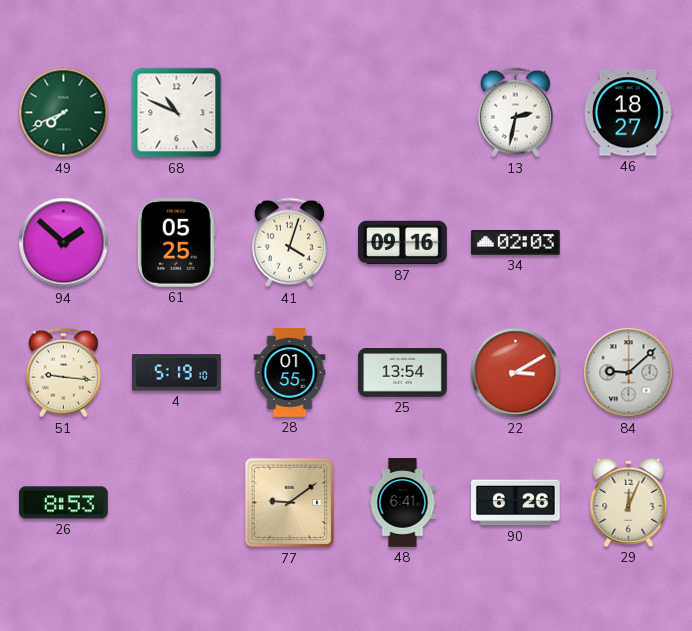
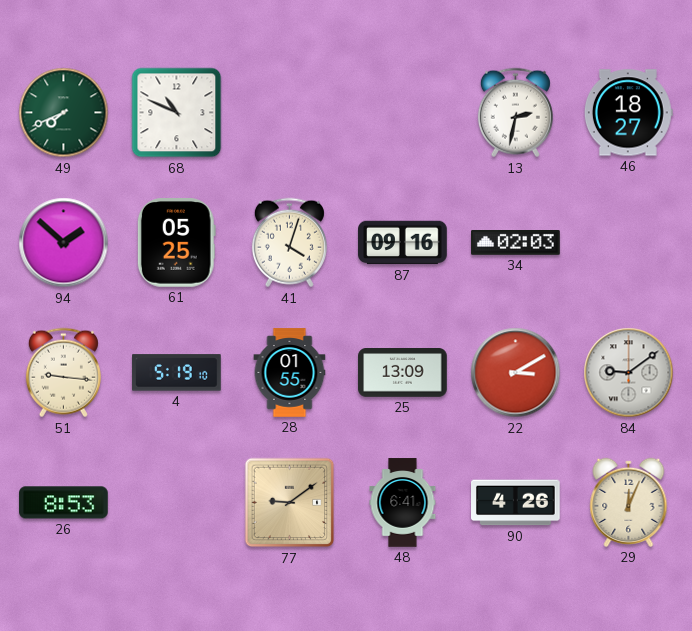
25: 13:54 -> 13:09 (403, 373)
84: 9:08 -> 9:09 (629, 373)
90: 6:26 -> 4:26 (516, 503)
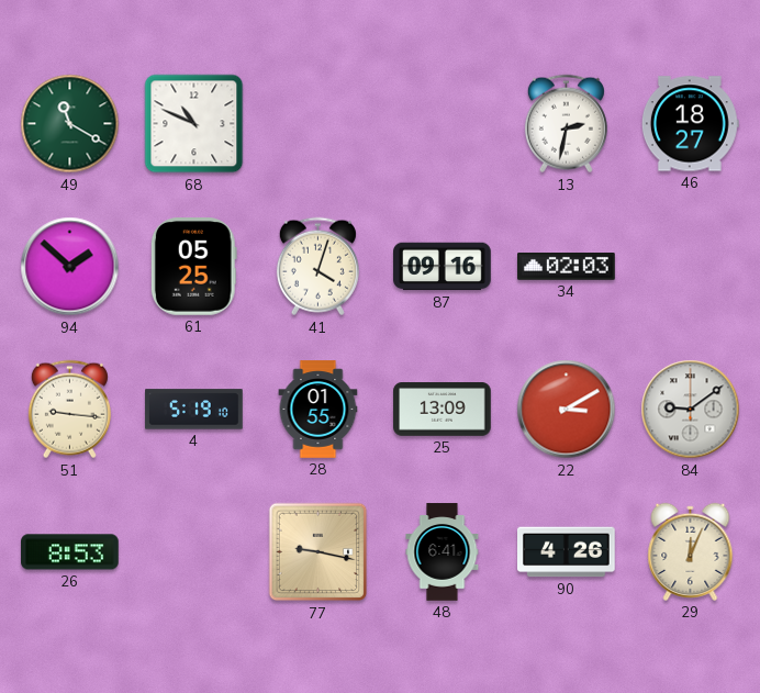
49: 7:41 -> 11:20 (70, 124)
77: 9:09 -> 9:17 (318, 552)
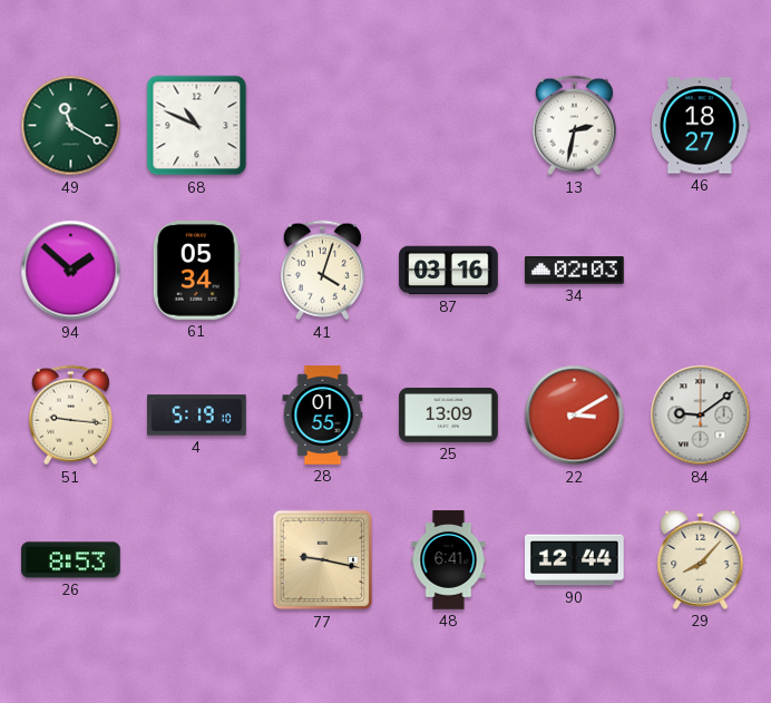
61: 05:25 -> 05:34 (196, 271)
87: 09:16 -> 03:16 (449, 271)
90: 4:26 -> 12:44 (575, 560)
29: 12:04 -> 8:07 (701, 559)
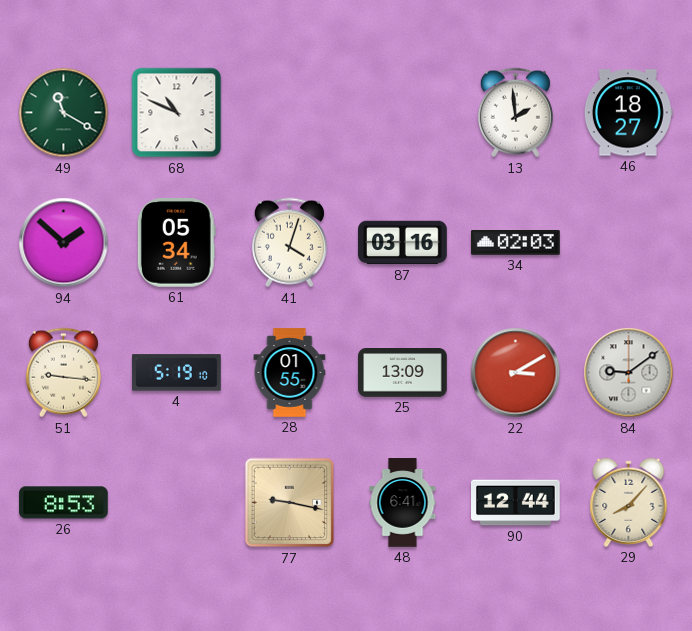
13: 2:32 -> 1:59 (515, 113)
